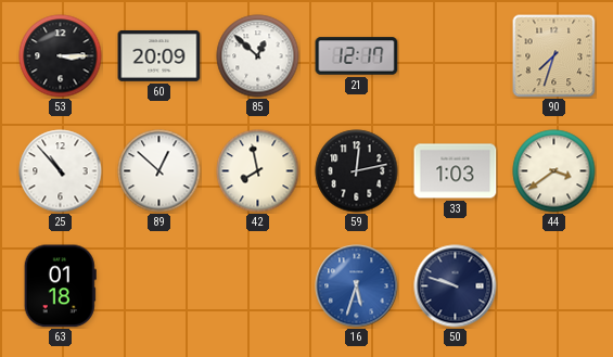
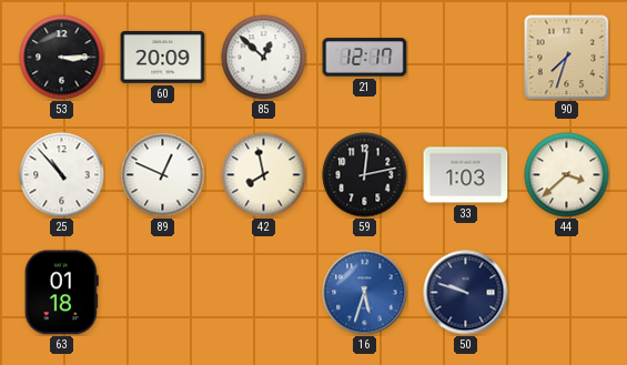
89: 12:52 -> 12:49 (163, 175)
44: 3:39 -> 3:38 (567, 175)
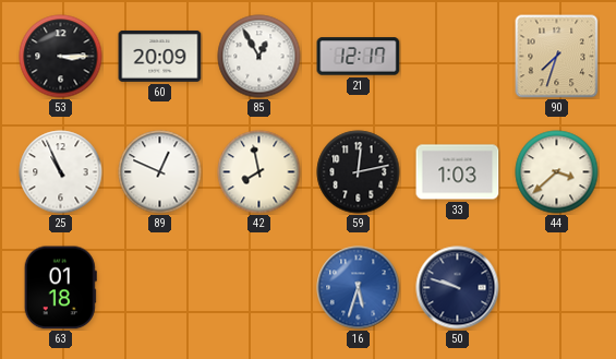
85: 12:52 -> 12:55 (259, 57)
25: 10:53 -> 10:56 (61, 172)
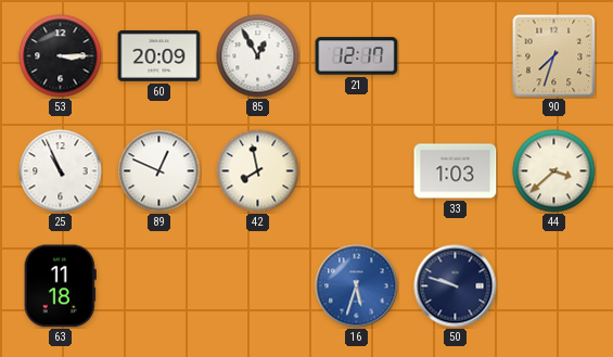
59: 12:13 -> none (359, 172)
63: 01:18 -> 11:18 (60, 286)
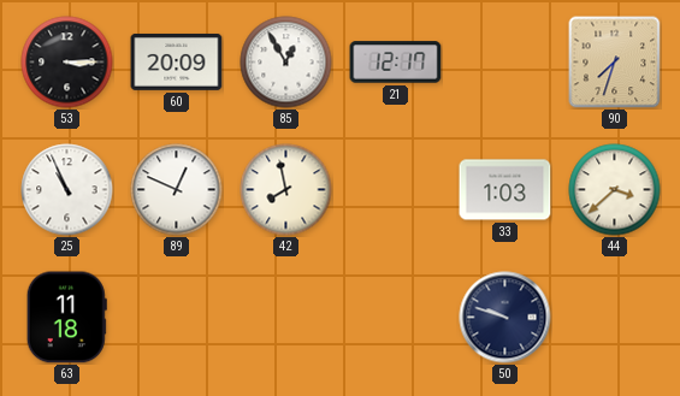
16: 5:33 -> none (357, 286)
